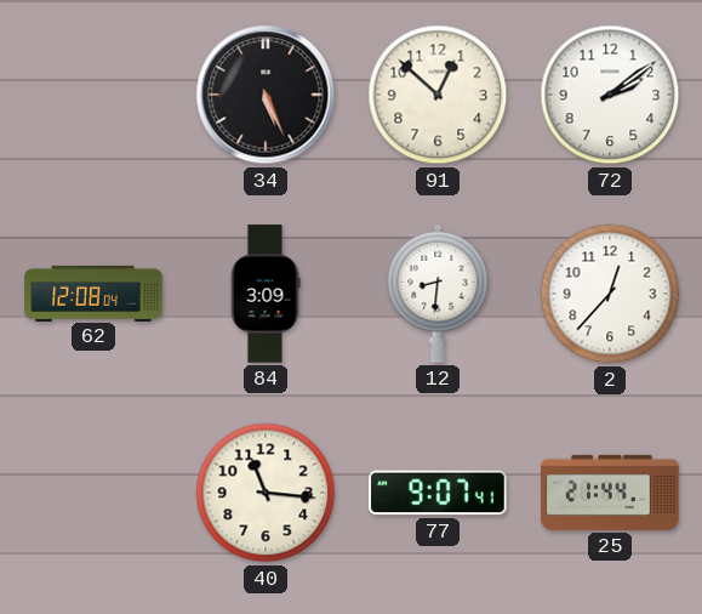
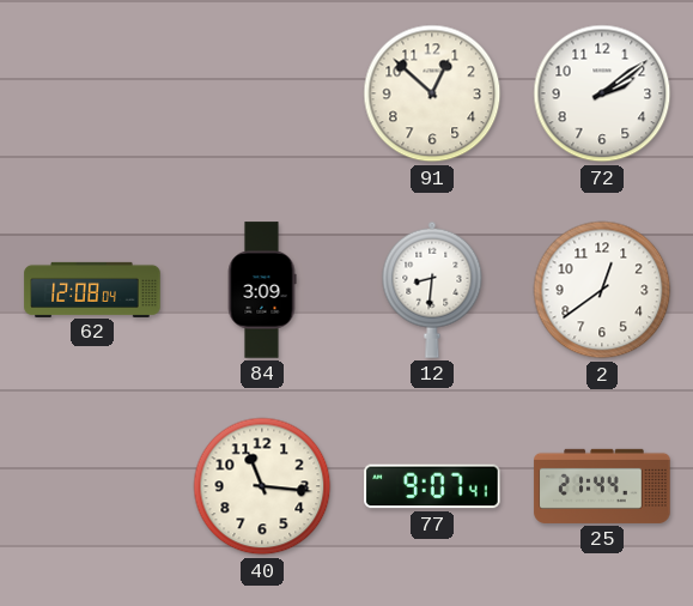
34: 5:26 -> none (266, 95)
2: 12:37 -> 12:39 (602, 290)
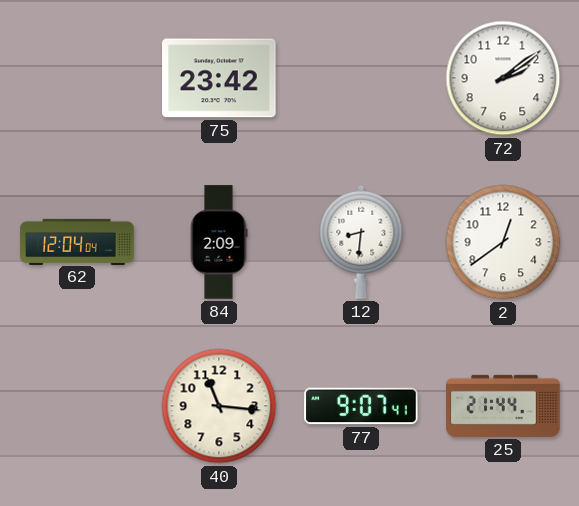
75: none -> 23:42 (219, 78)
91: 12:52 -> none (432, 93)
62: 12:08 -> 12:04 (77, 241)
84: 3:09 -> 2:09 (219, 242)
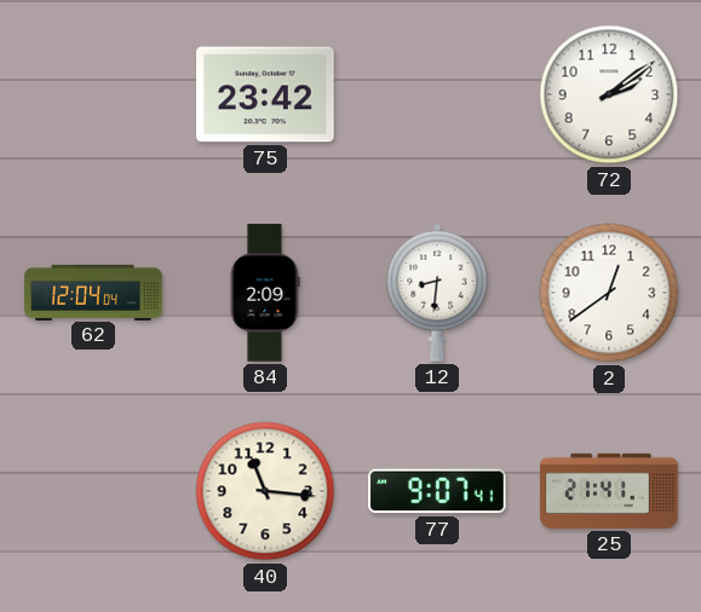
25: 21:44 -> 21:41 (609, 491)
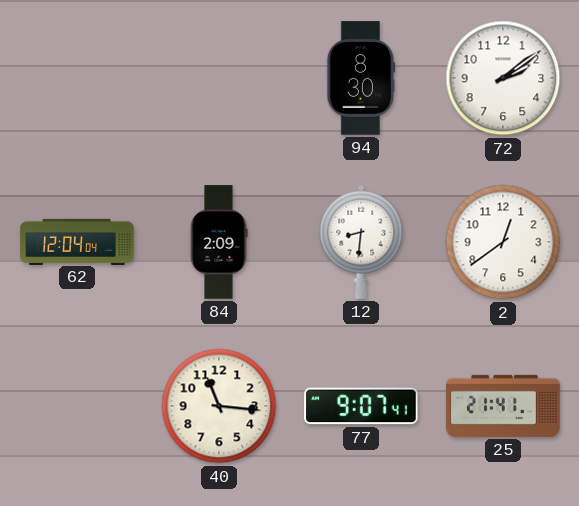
75: 23:42 -> none (265, 94)
94: none -> 8:30 (361, 78)
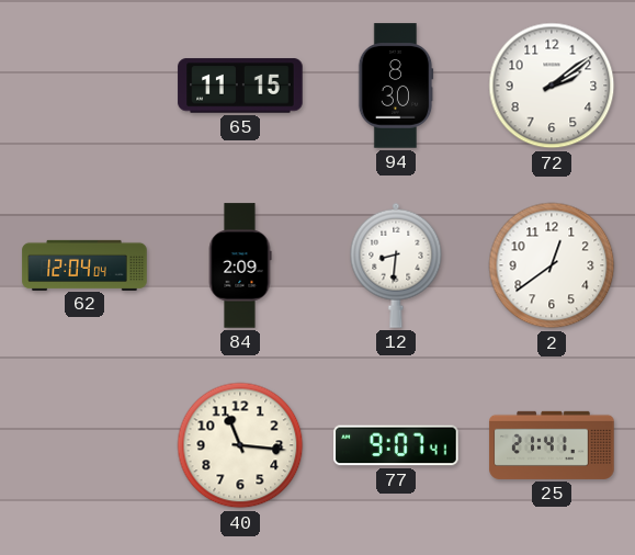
65: none -> 11:15 (240, 86)
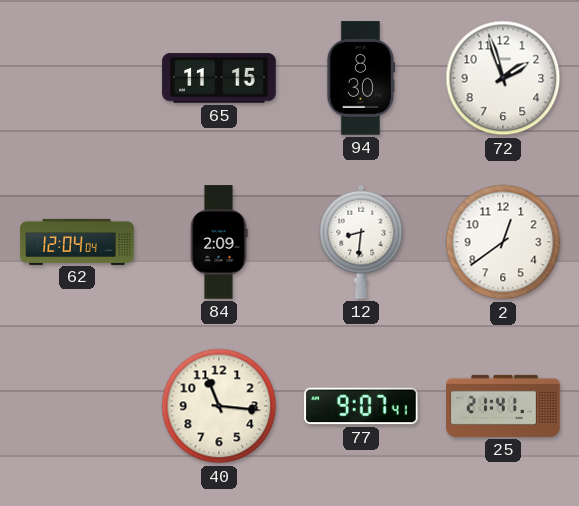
72: 2:09 -> 1:57 (503, 78)
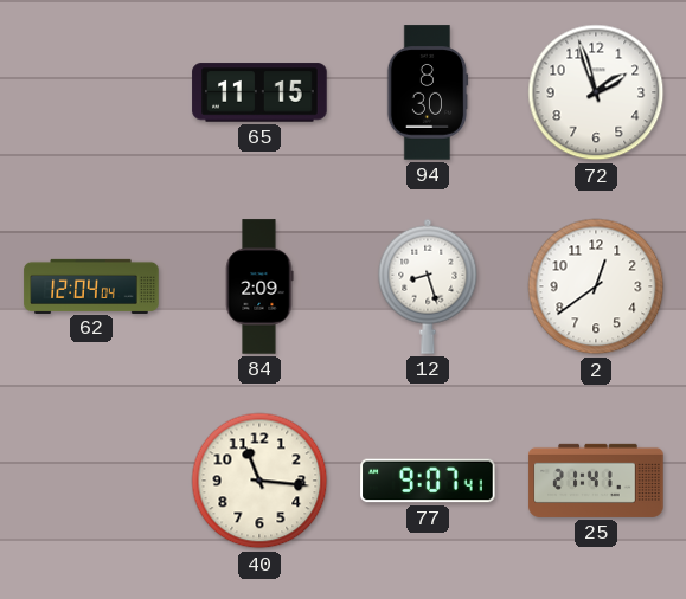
12: 8:31 -> 8:27 (428, 286)
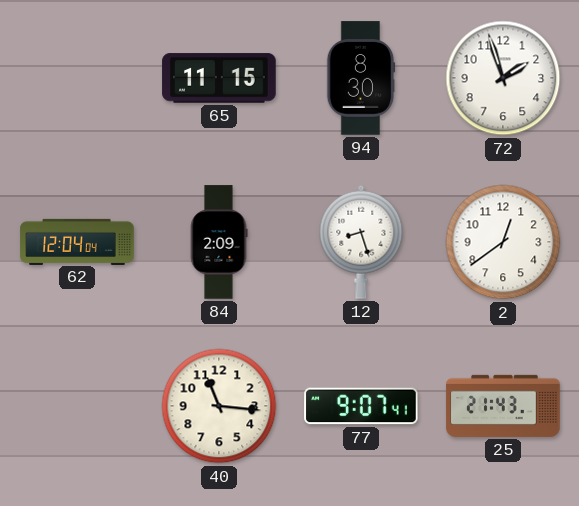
25: 21:41 -> 21:43 (503, 406)
